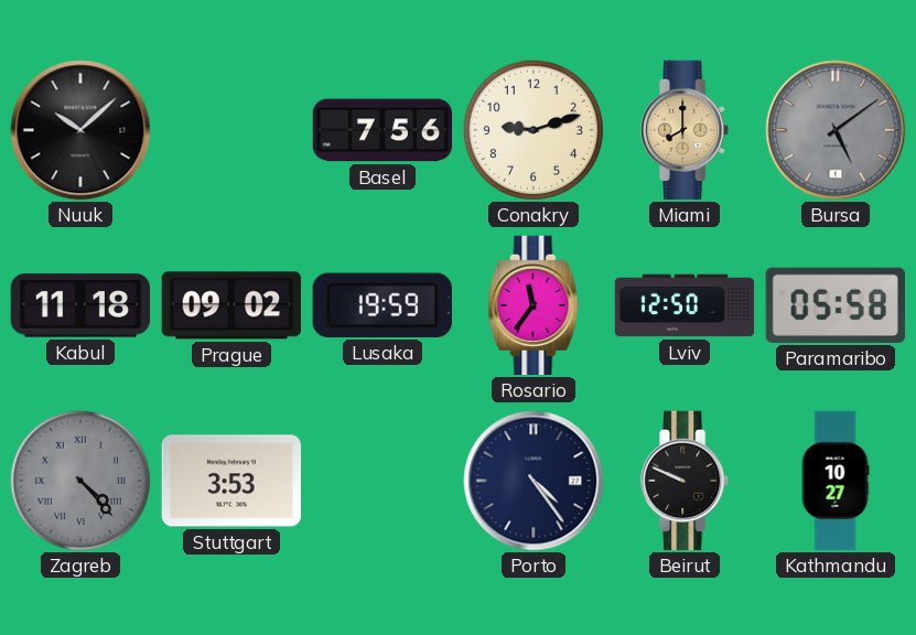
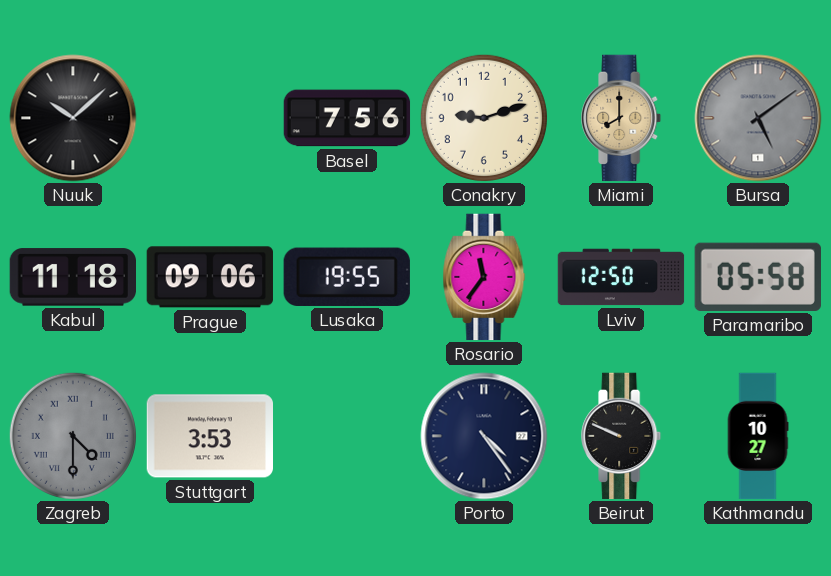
Prague: 09:02 -> 09:06 (209, 277)
Lusaka: 19:59 -> 19:55 (347, 277)
Zagreb: 4:23 -> 4:30 (73, 436)
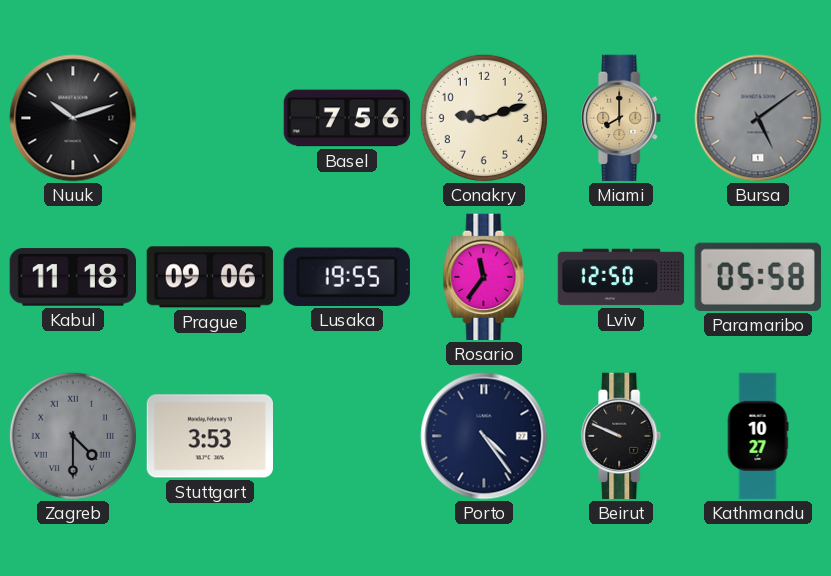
Nuuk: 10:08 -> 10:12 (73, 118)
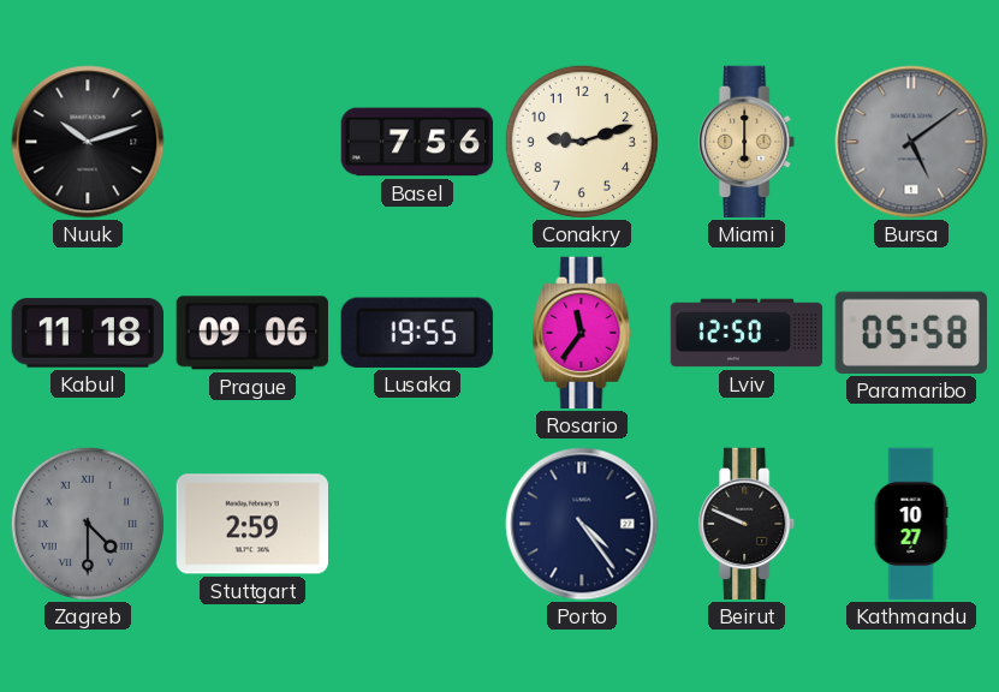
Miami: 8:00 -> 6:00 (748, 142)
Stuttgart: 3:53 -> 2:59 (251, 524)
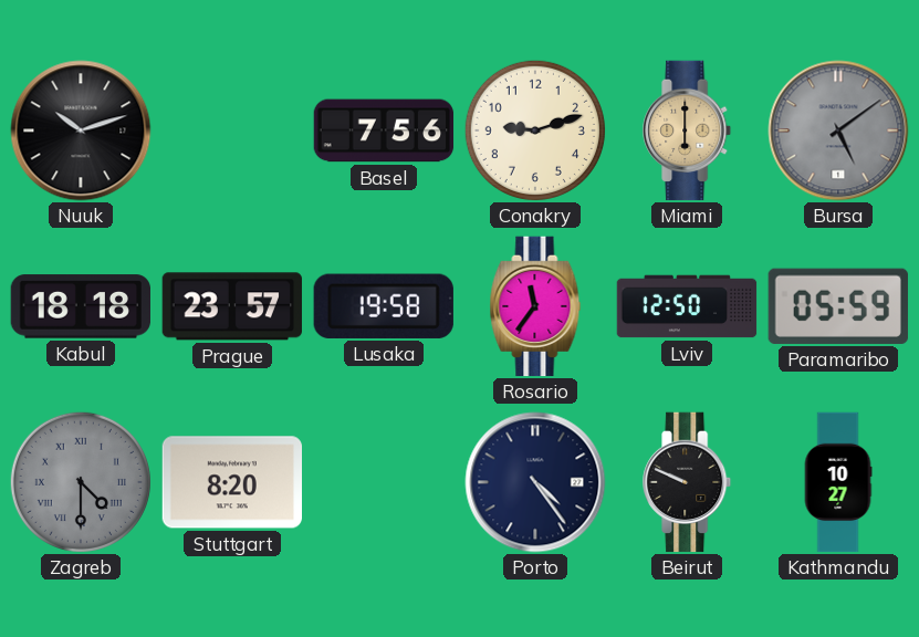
Kabul: 11:18 -> 18:18 (80, 306)
Prague: 09:06 -> 23:57 (231, 306)
Lusaka: 19:55 -> 19:58 (384, 306)
Paramaribo: 05:58 -> 05:59 (838, 306)
Stuttgart: 2:59 -> 8:20 (231, 482)
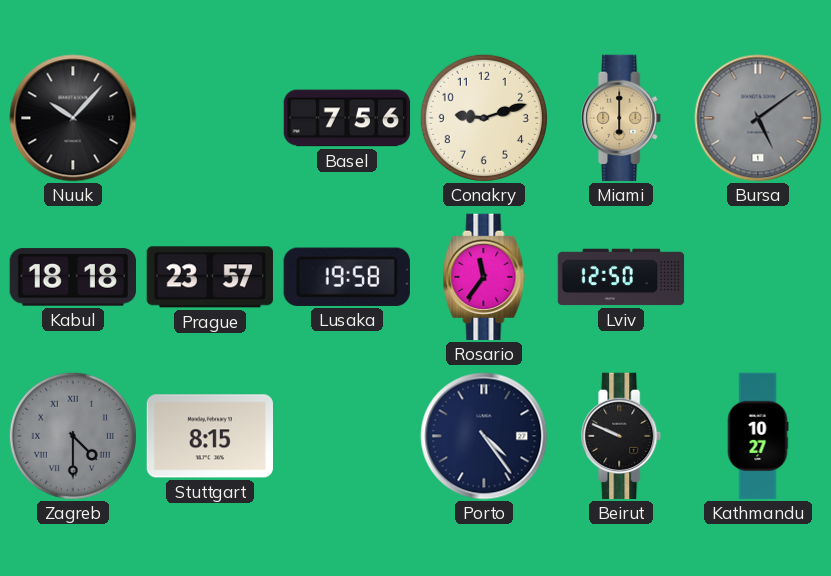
Nuuk: 10:12 -> 10:07 (73, 118)
Paramaribo: 05:59 -> none (838, 306)
Stuttgart: 8:20 -> 8:15 (209, 436)
